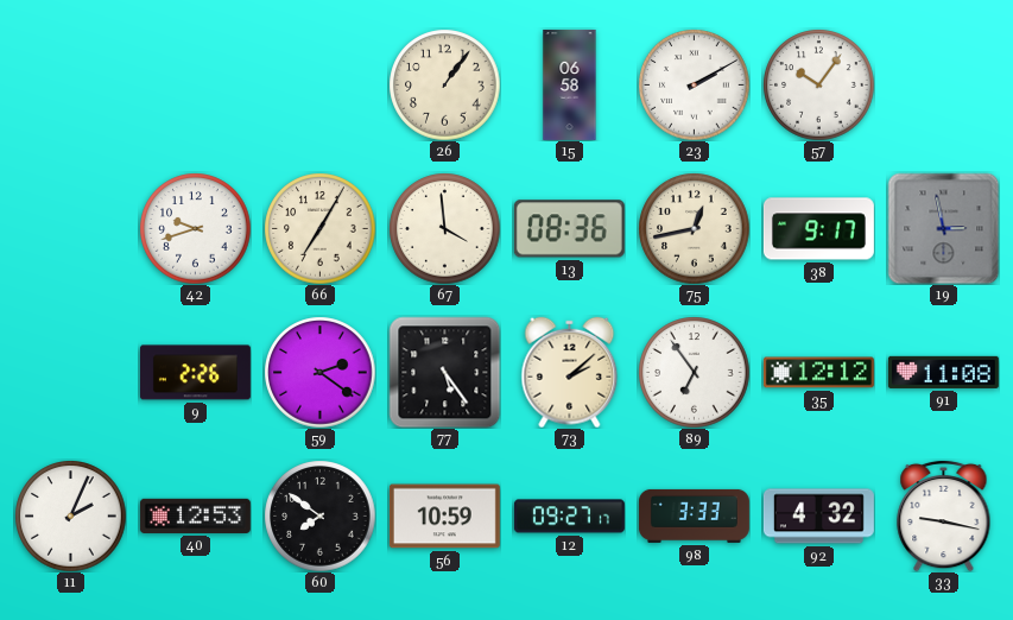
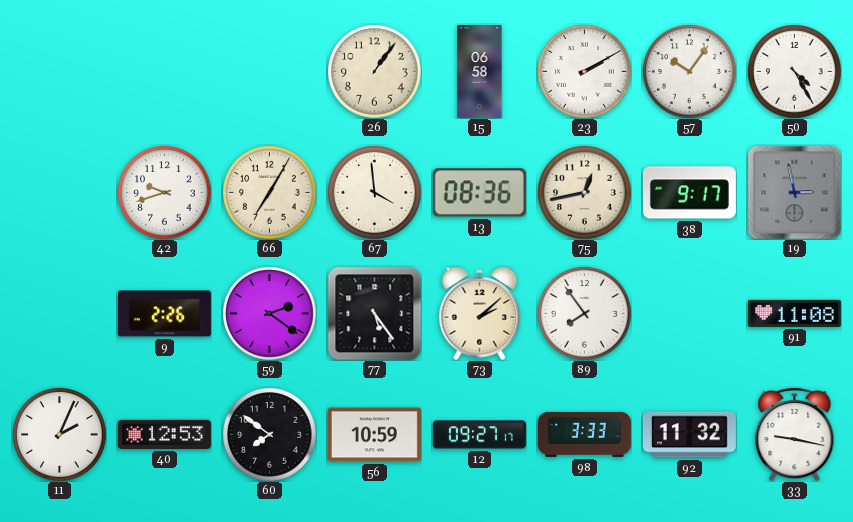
50: none -> 4:25 (794, 71)
89: 6:54 -> 7:54 (584, 313)
35: 12:12 -> none (818, 373)
92: 4:32 -> 11:32 (689, 435)
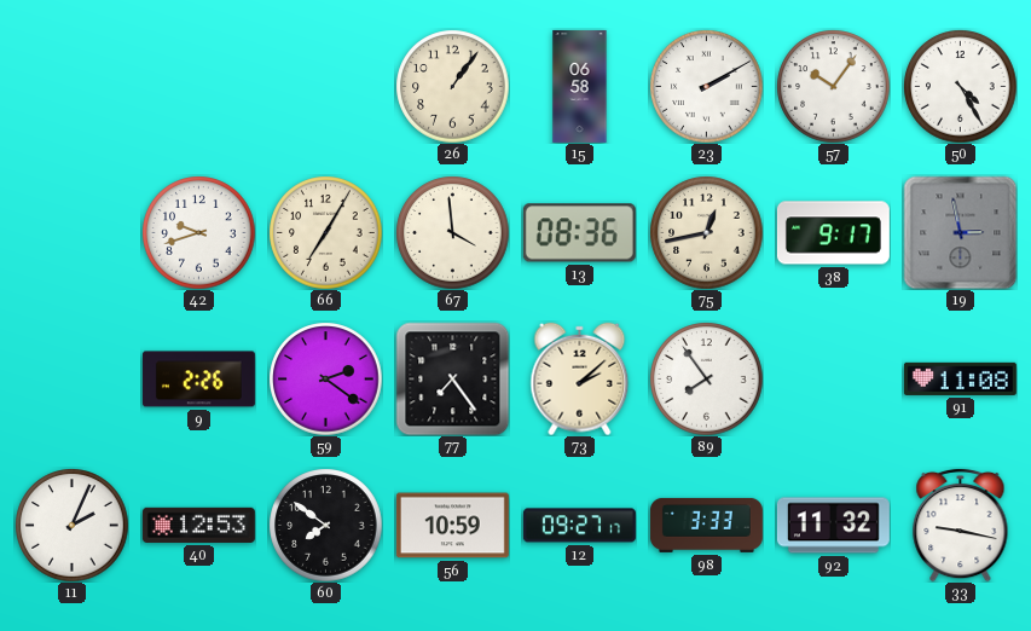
77: 5:24 -> 7:24 (452, 378)
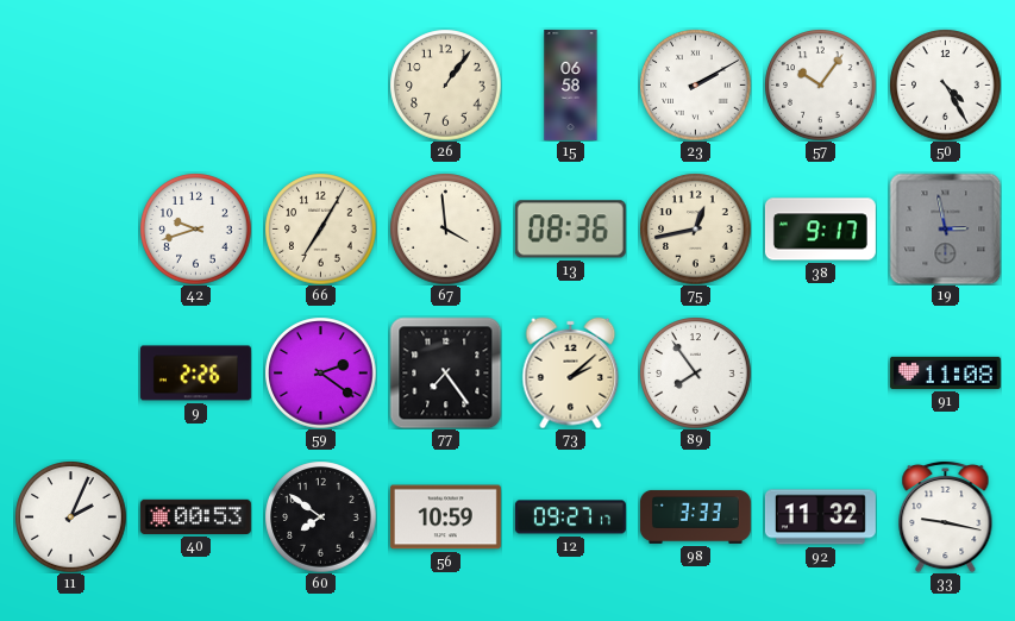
40: 12:53 -> 00:53 (195, 516)
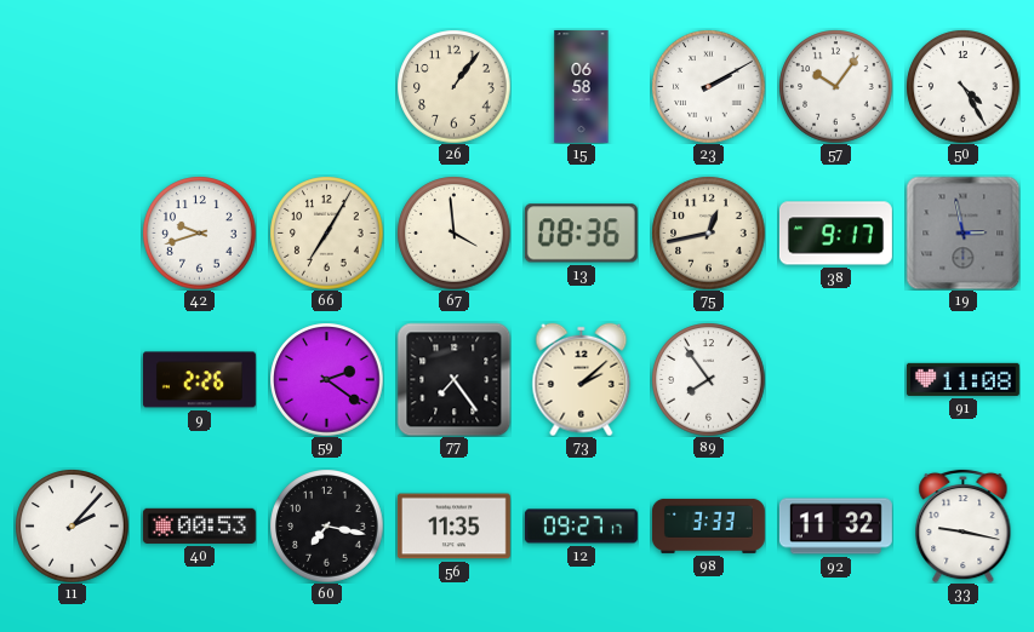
11: 2:04 -> 2:07 (72, 525)
60: 7:51 -> 7:17 (326, 525)
56: 10:59 -> 11:35 (453, 527)
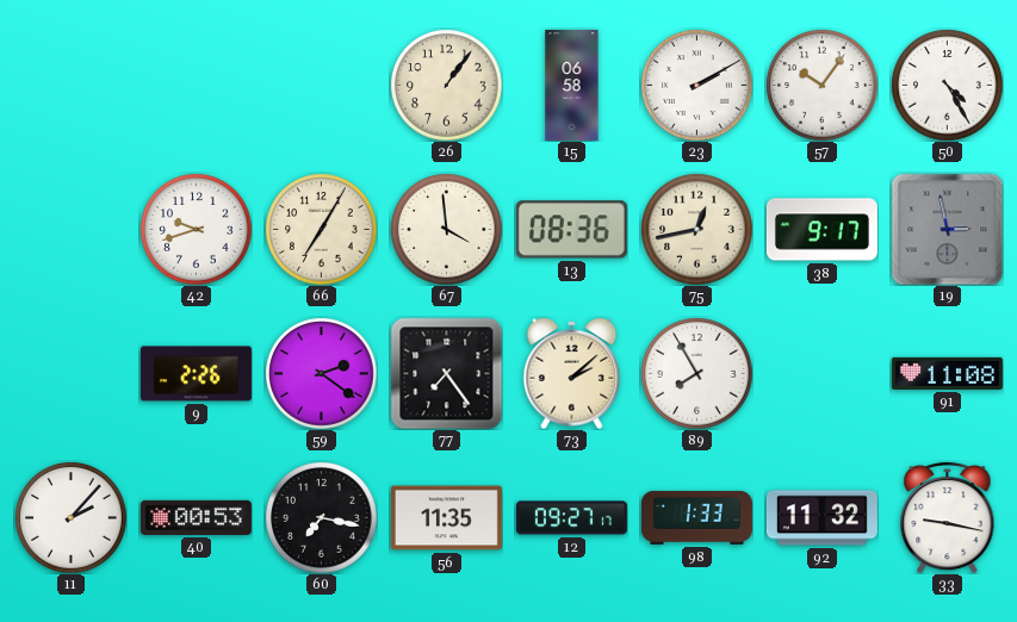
89: 7:54 -> 7:55 (696, 373)
98: 3:33 -> 1:33 (696, 517)
